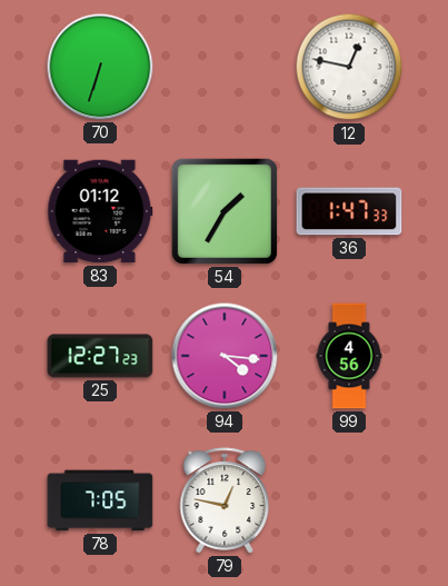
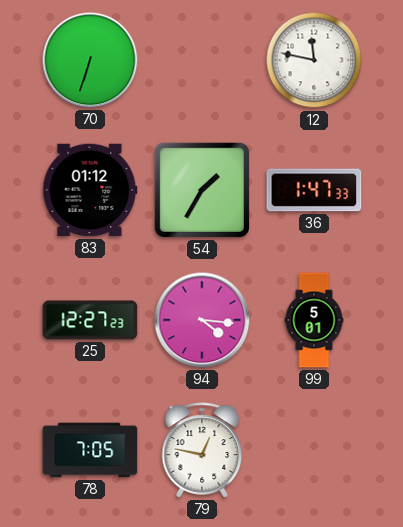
12: 12:47 -> 11:47 (314, 60)
99: 4:56 -> 5:01 (314, 320)
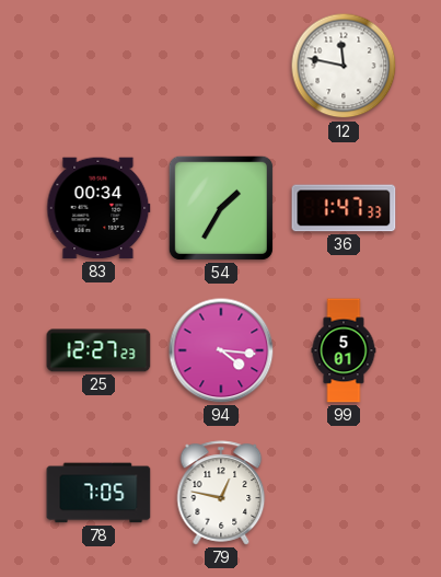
70: 6:33 -> none (90, 60)
83: 01:12 -> 00:34 (98, 208)
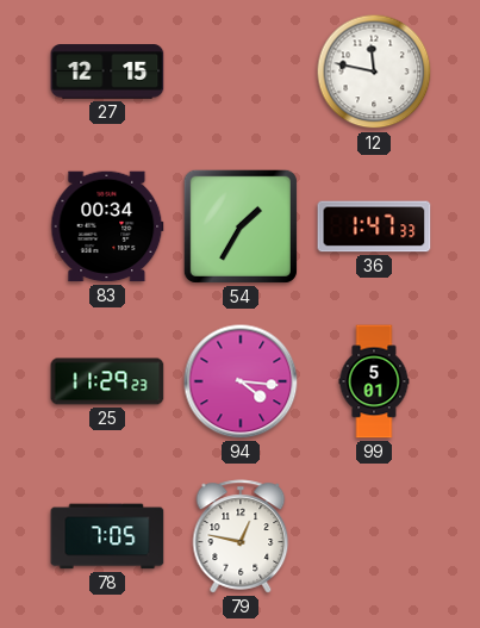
27: none -> 12:15 (107, 71)
25: 12:27 -> 11:29 (107, 381)
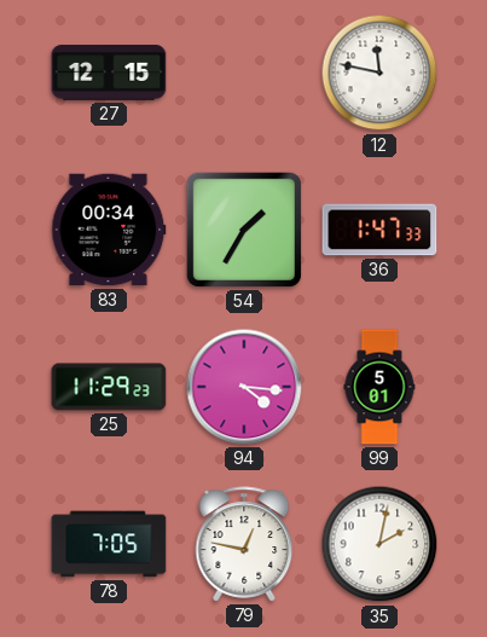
35: none -> 2:02 (379, 544)
